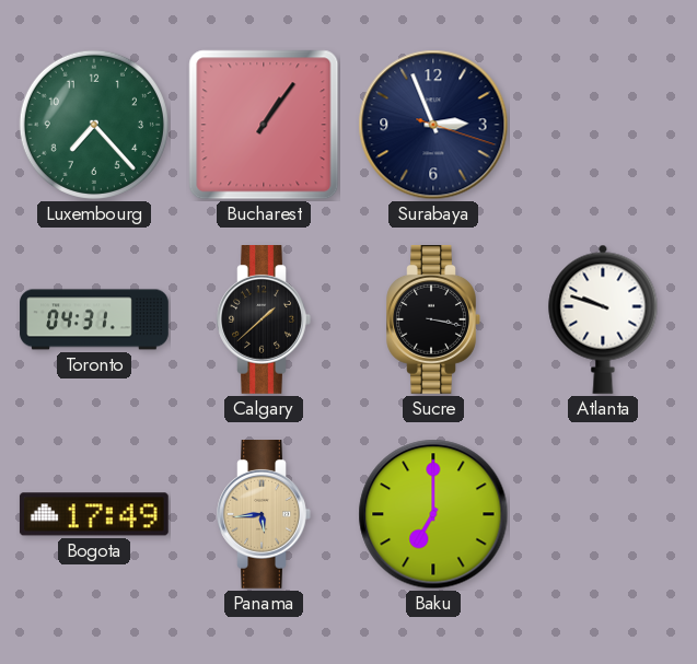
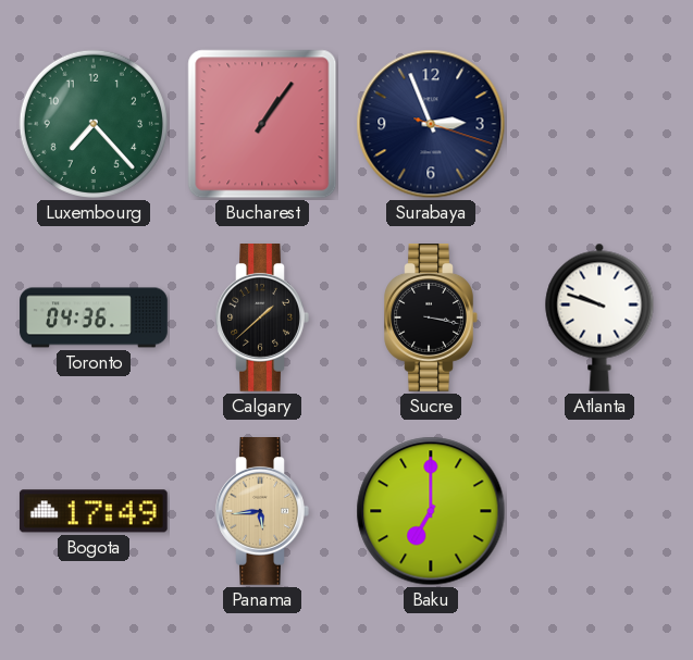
Toronto: 04:31 -> 04:36 (94, 317)
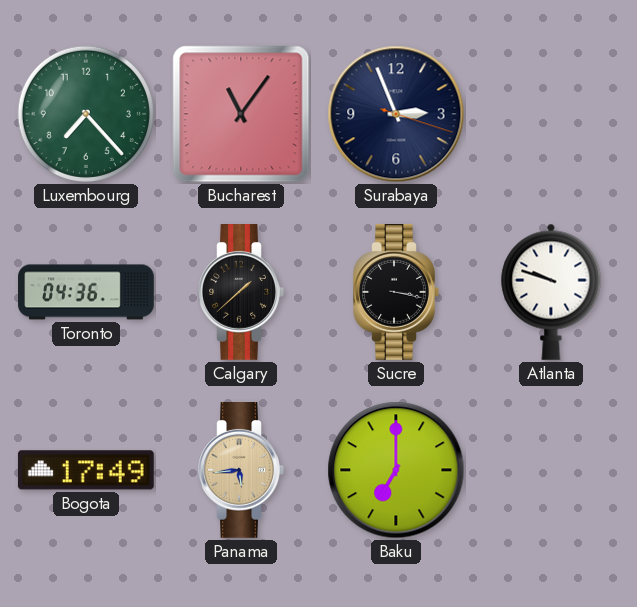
Bucharest: 1:06 -> 11:06 (241, 114)
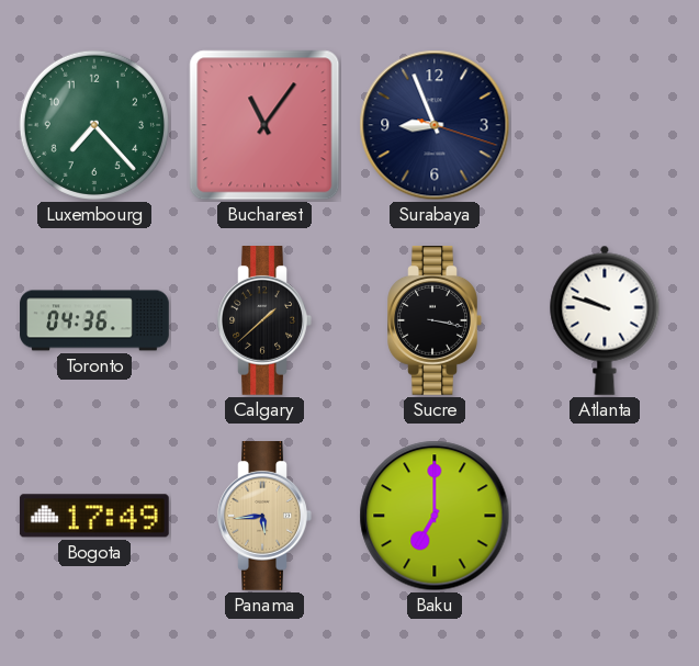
Surabaya: 2:56 -> 8:56 (435, 125)
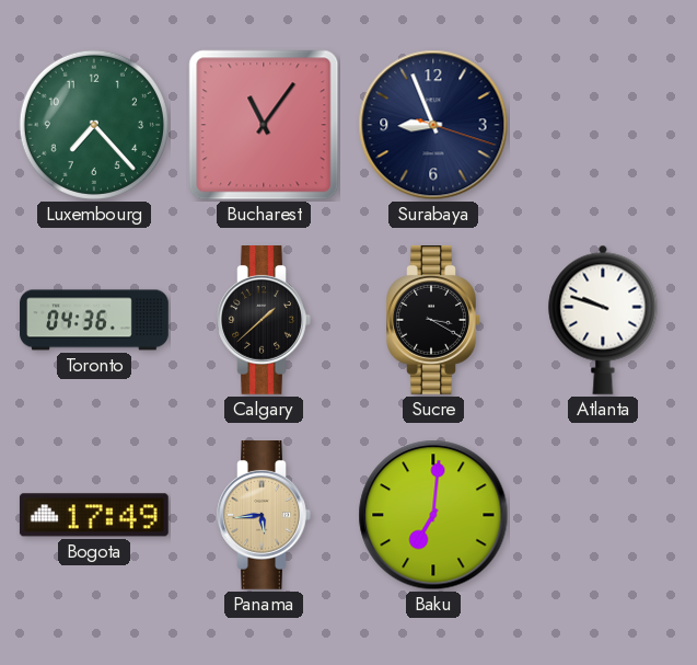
Sucre: 3:17 -> 3:20 (433, 321)
Baku: 7:00 -> 7:01 (433, 515)
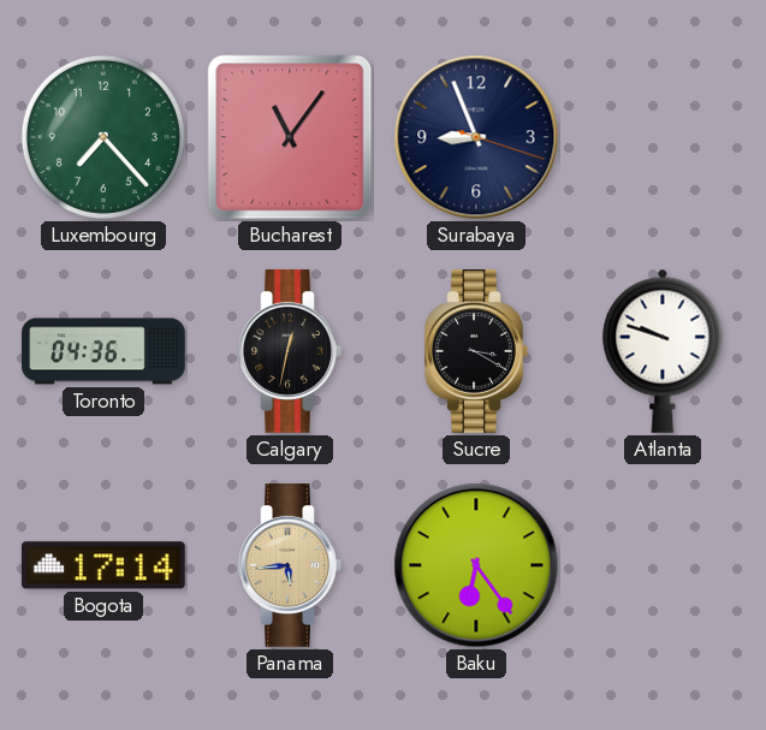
Calgary: 1:38 -> 12:32 (290, 352)
Bogota: 17:49 -> 17:14 (103, 565)
Baku: 7:01 -> 6:24 (476, 565)
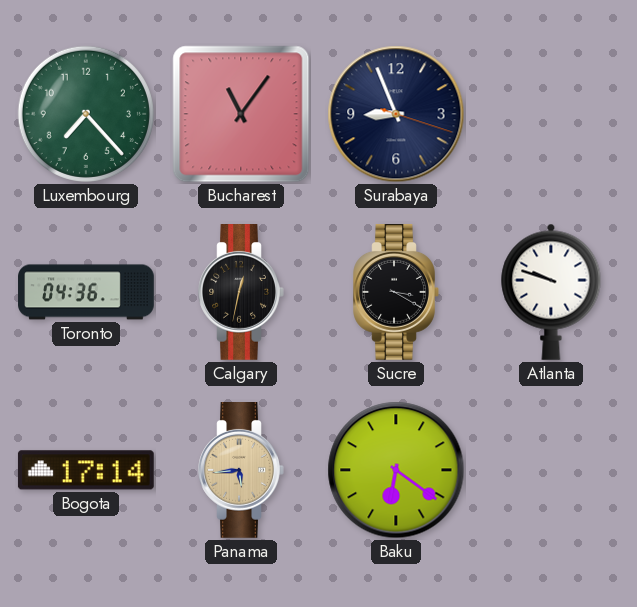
Baku: 6:24 -> 6:21 (396, 470)
